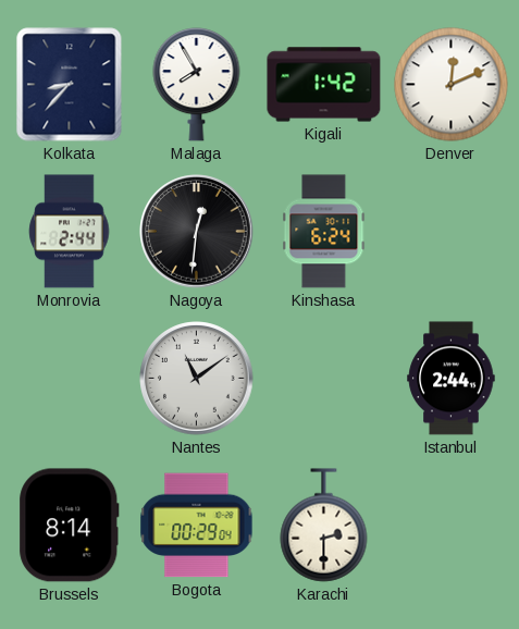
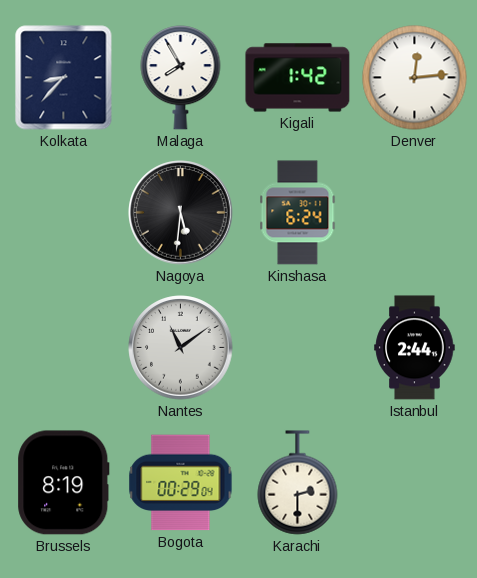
Denver: 12:11 -> 12:14 (415, 78)
Monrovia: 2:44 -> none (70, 232)
Nagoya: 12:31 -> 5:31 (181, 213)
Brussels: 8:14 -> 8:19 (64, 483)
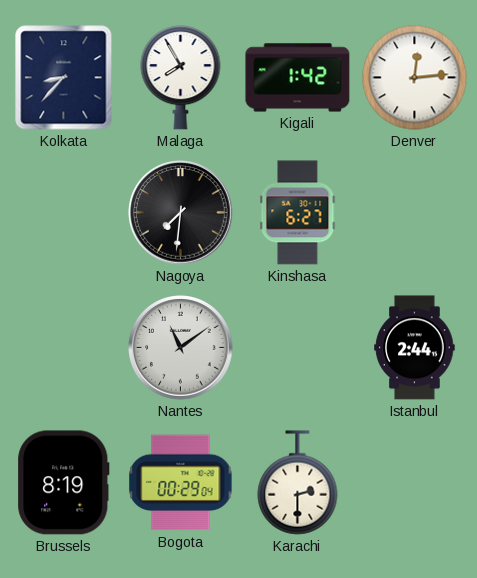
Nagoya: 5:31 -> 7:31 (181, 213)
Kinshasa: 6:24 -> 6:27 (298, 213)
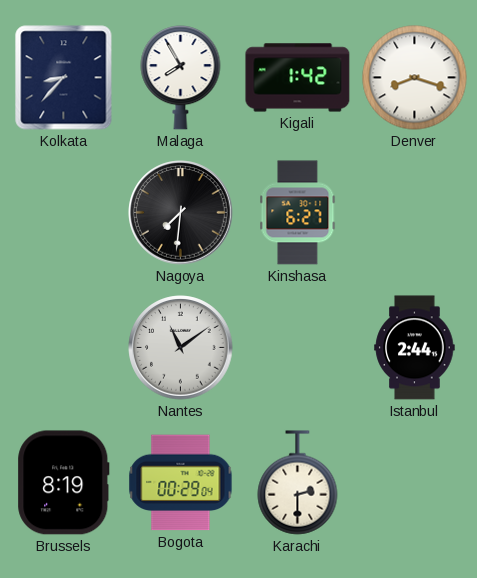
Denver: 12:14 -> 8:18 (415, 78)
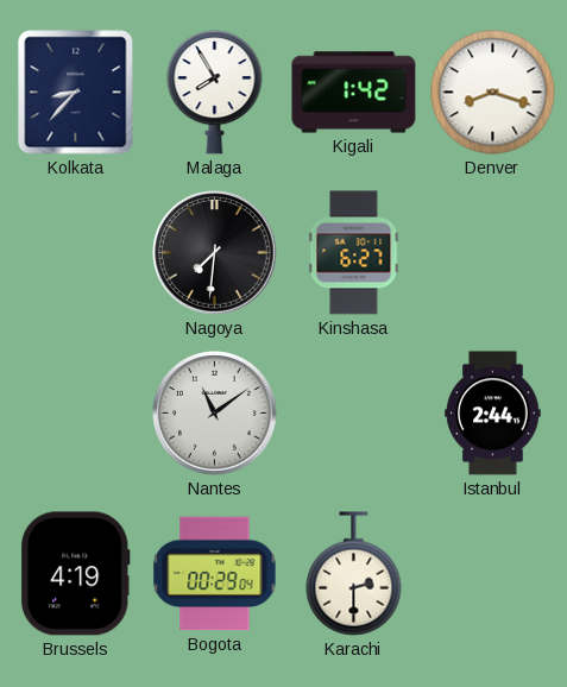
Brussels: 8:19 -> 4:19 (76, 574)
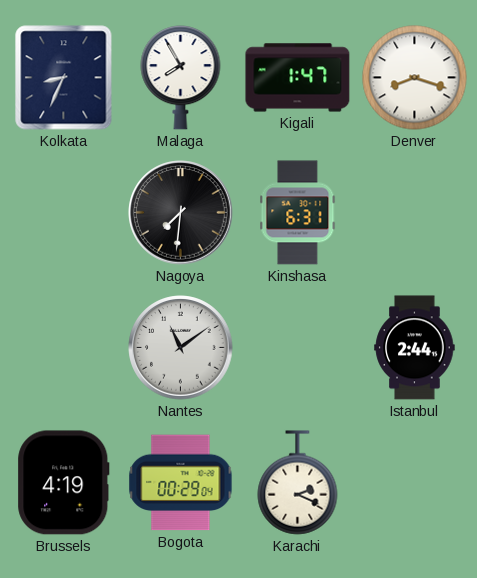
Kolkata: 8:37 -> 8:34 (64, 78)
Kigali: 1:42 -> 1:47 (298, 78)
Kinshasa: 6:27 -> 6:31 (298, 213)
Karachi: 2:30 -> 2:19 (298, 483)
